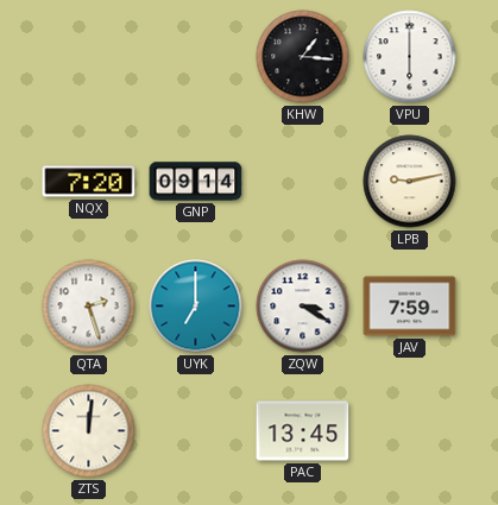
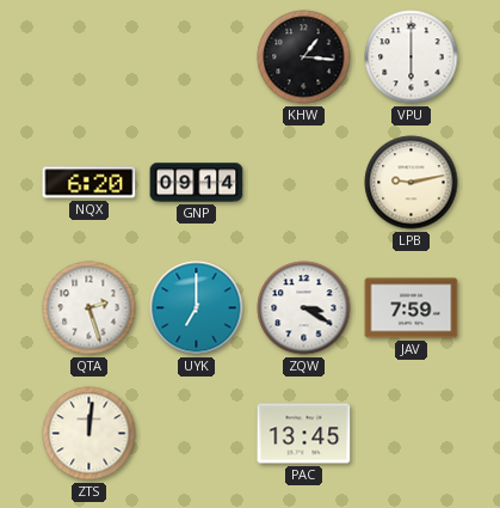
NQX: 7:20 -> 6:20 (89, 183)
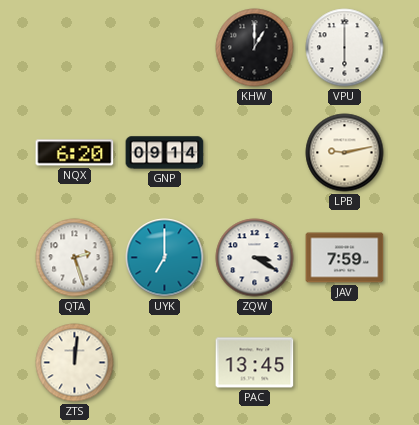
KHW: 1:16 -> 1:00 (255, 48)
